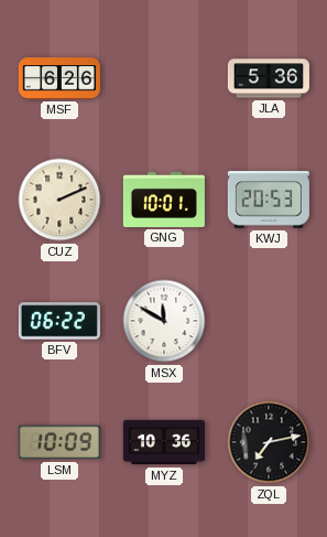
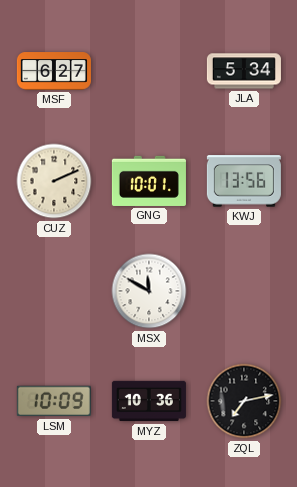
MSF: 6:26 -> 6:27 (54, 71)
JLA: 5:36 -> 5:34 (244, 71)
KWJ: 20:53 -> 13:56 (244, 181)
BFV: 06:22 -> none (59, 321)
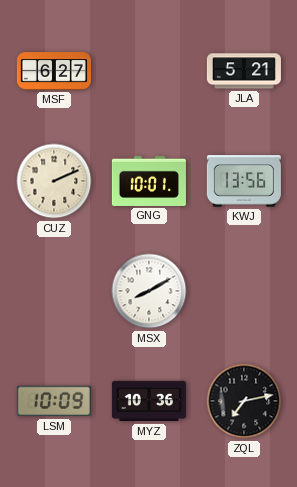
JLA: 5:34 -> 5:21 (244, 71)
MSX: 11:50 -> 8:10 (149, 291)
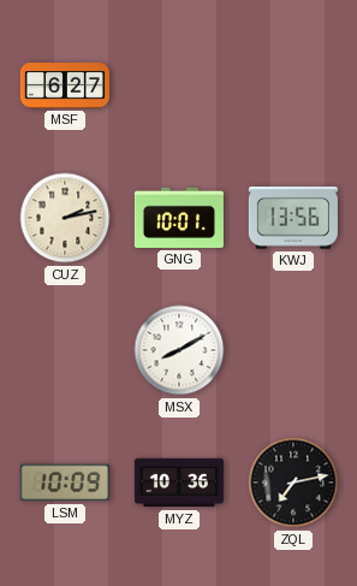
JLA: 5:21 -> none (244, 71)
CUZ: 2:11 -> 2:13 (65, 218)
